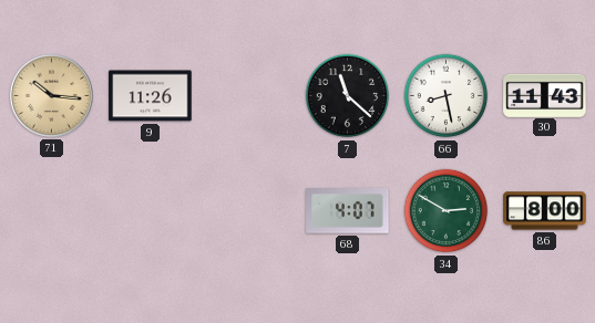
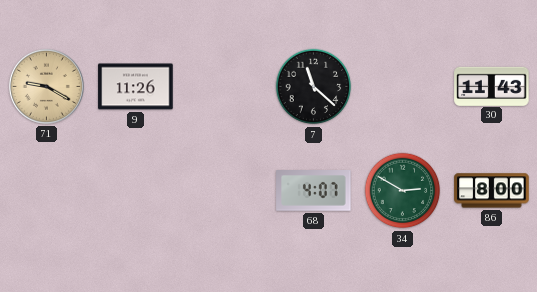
71: 10:16 -> 9:20 (46, 86)
66: 8:28 -> none (447, 96)
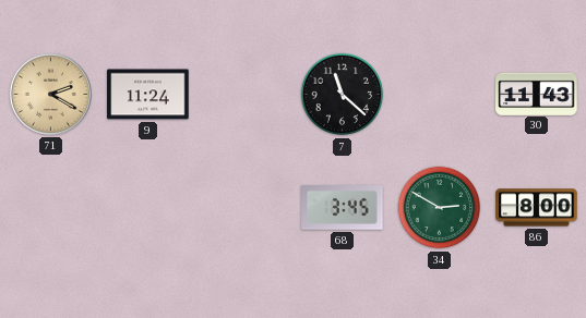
71: 9:20 -> 2:20 (50, 94)
9: 11:26 -> 11:24 (148, 95)
68: 4:07 -> 3:45 (343, 208)
